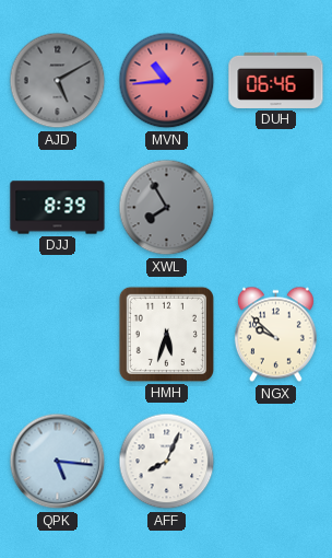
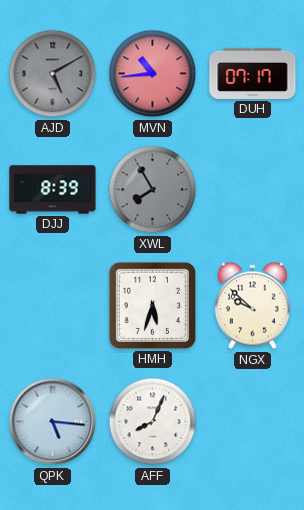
DUH: 06:46 -> 07:17 (253, 73)
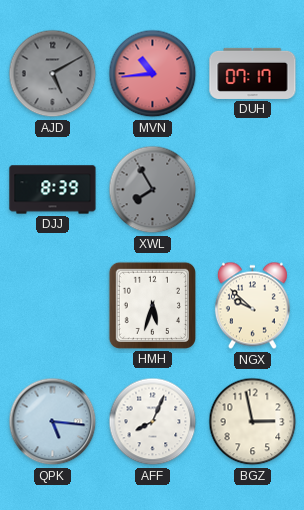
BGZ: none -> 2:58 (253, 422)
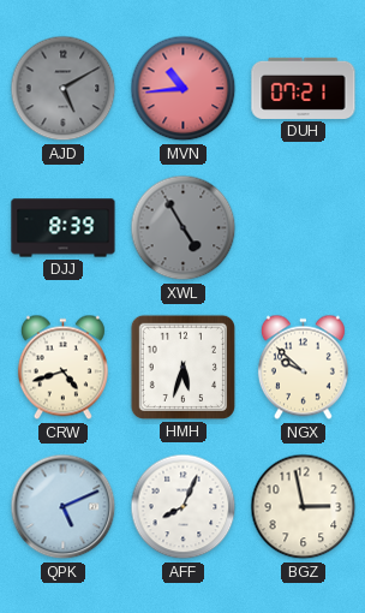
DUH: 07:17 -> 07:21 (304, 88)
XWL: 7:55 -> 4:55 (184, 228)
CRW: none -> 4:42 (62, 368)
QPK: 5:16 -> 5:11 (64, 507)
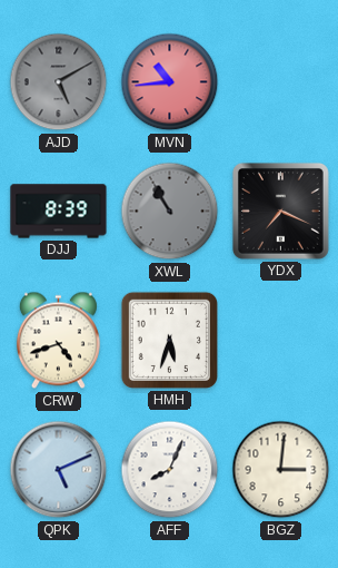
DUH: 07:21 -> none (304, 88)
XWL: 4:55 -> 10:55 (170, 212)
YDX: none -> 7:19 (280, 210)
NGX: 9:52 -> none (303, 368)
BGZ: 2:58 -> 3:01 (281, 470)
